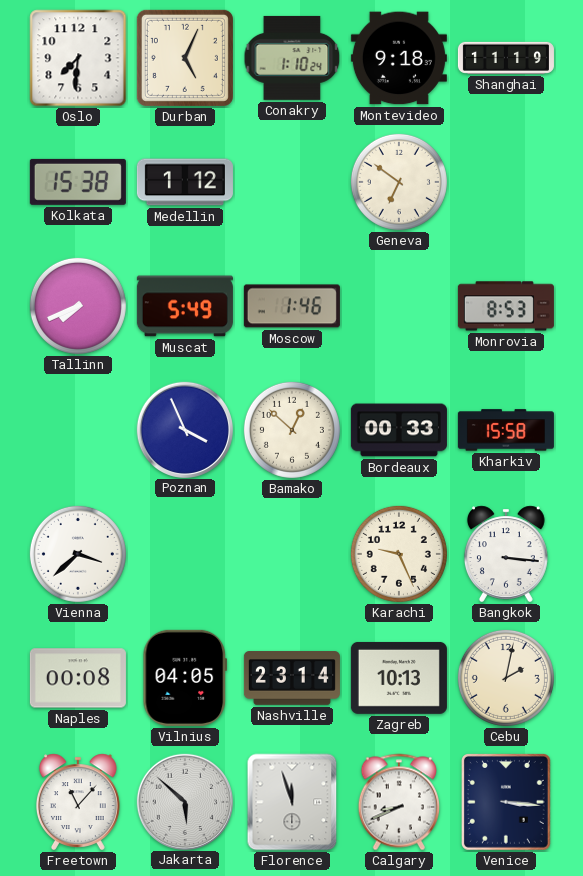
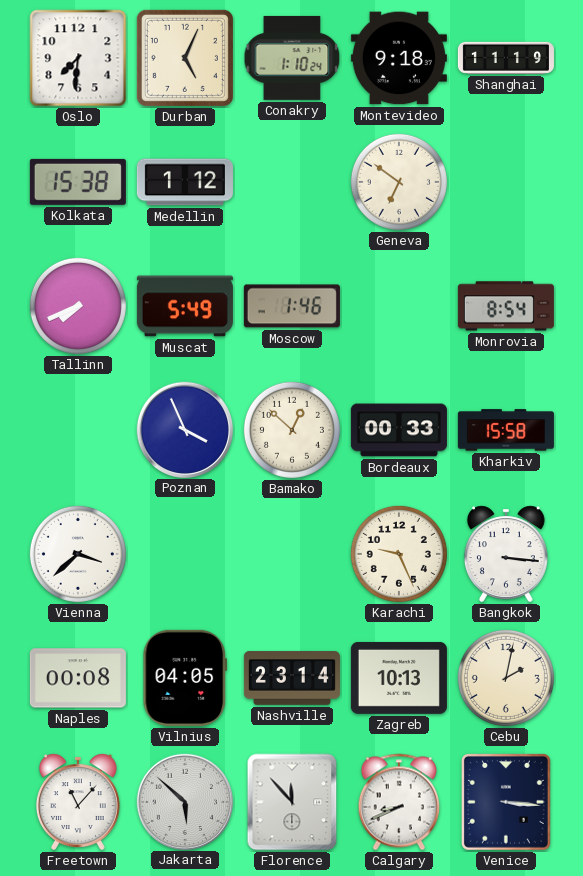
Monrovia: 8:53 -> 8:54 (506, 306)
Florence: 11:57 -> 11:53 (292, 802)
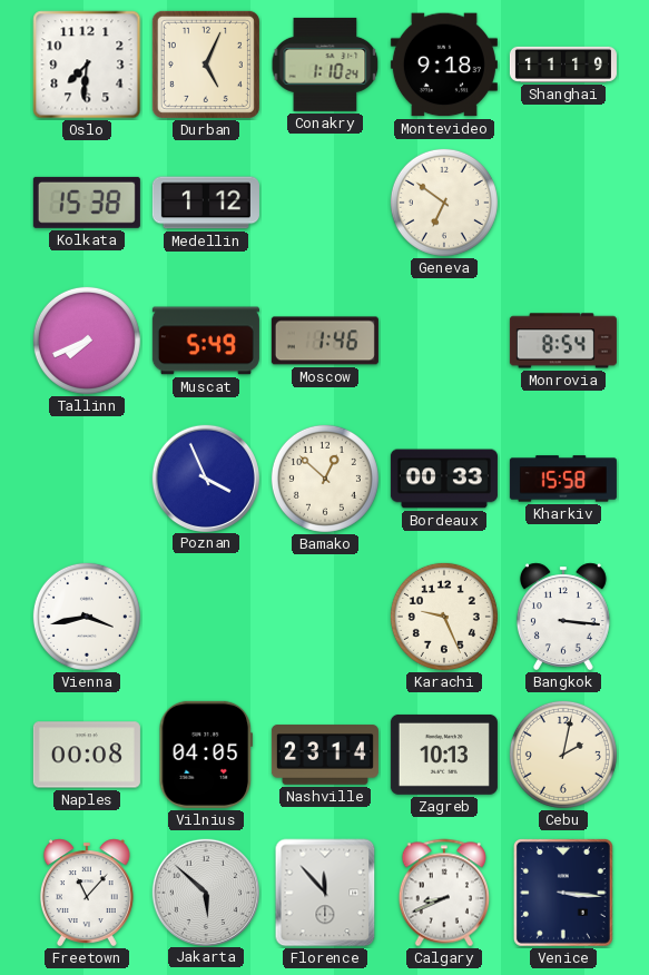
Vienna: 3:38 -> 3:43 (87, 617)
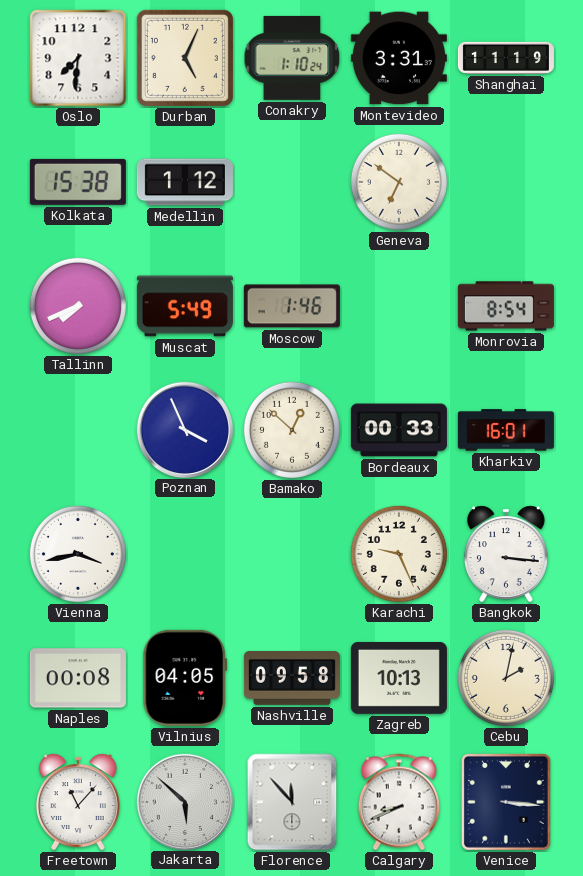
Montevideo: 9:18 -> 3:31 (399, 58)
Kharkiv: 15:58 -> 16:01 (506, 430)
Nashville: 23:14 -> 09:58 (292, 678)
